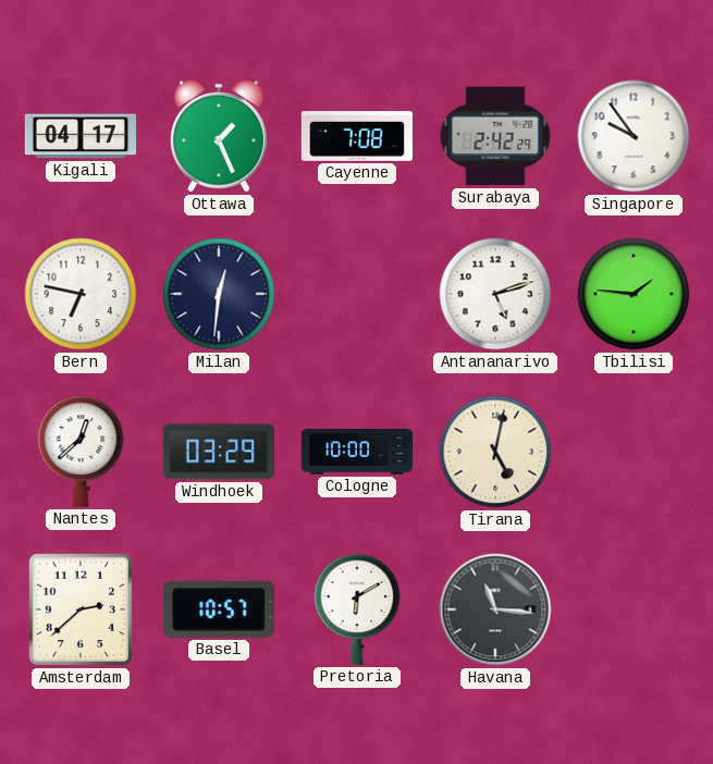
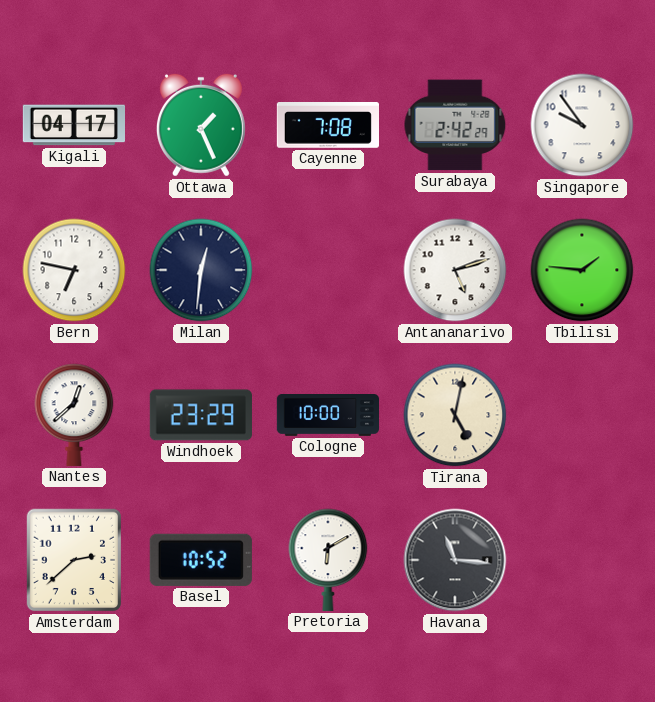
Windhoek: 03:29 -> 23:29 (201, 415)
Basel: 10:57 -> 10:52 (201, 560)
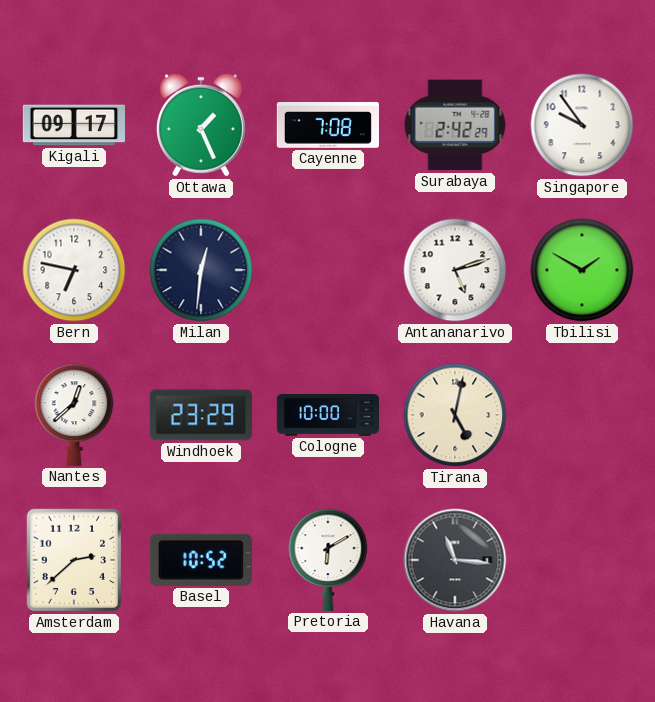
Kigali: 04:17 -> 09:17 (73, 125)
Tbilisi: 1:46 -> 1:50 (582, 270)
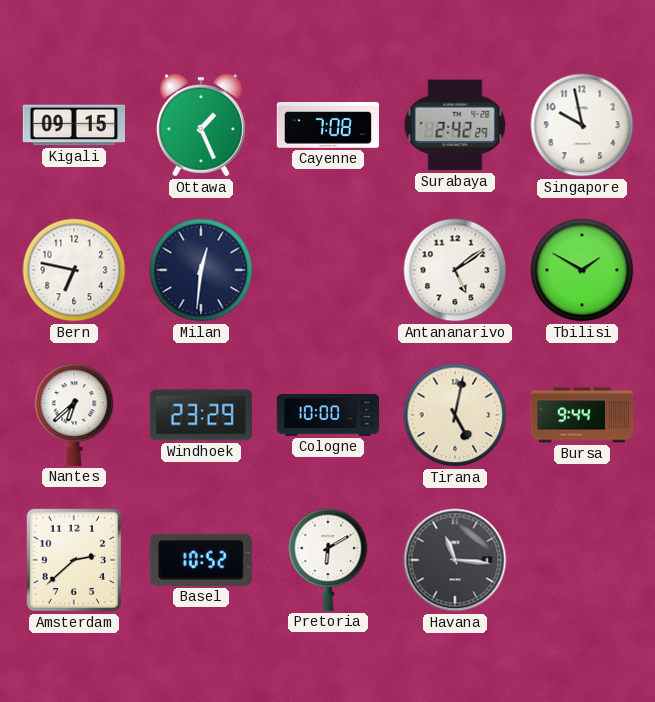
Kigali: 09:17 -> 09:15 (73, 125)
Singapore: 9:54 -> 9:58 (582, 125)
Antananarivo: 5:12 -> 5:09 (455, 270)
Nantes: 12:38 -> 6:38 (74, 415)
Bursa: none -> 9:44 (581, 415)
